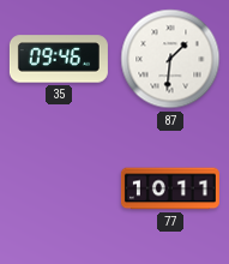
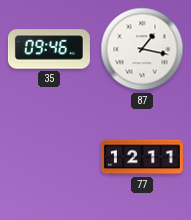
87: 1:31 -> 1:17 (142, 49)
77: 10:11 -> 12:11 (142, 157)
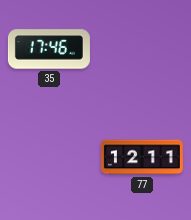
35: 09:46 -> 17:46 (49, 49)
87: 1:17 -> none (142, 49)
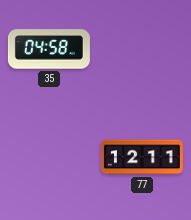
35: 17:46 -> 04:58 (49, 49)
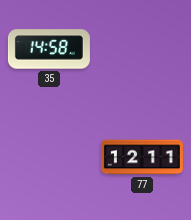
35: 04:58 -> 14:58 (49, 49)
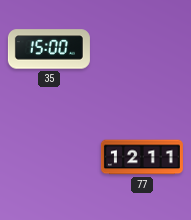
35: 14:58 -> 15:00 (49, 49)
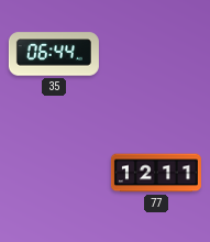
35: 15:00 -> 06:44 (54, 54)
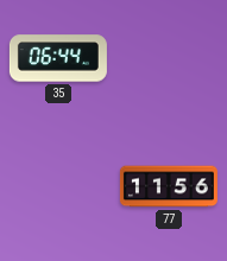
77: 12:11 -> 11:56 (169, 186)
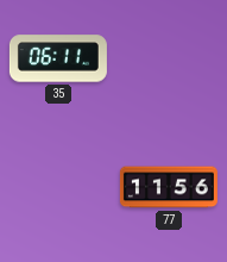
35: 06:44 -> 06:11 (58, 58)
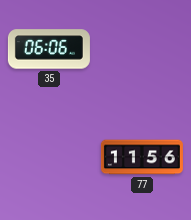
35: 06:11 -> 06:06 (49, 49)
